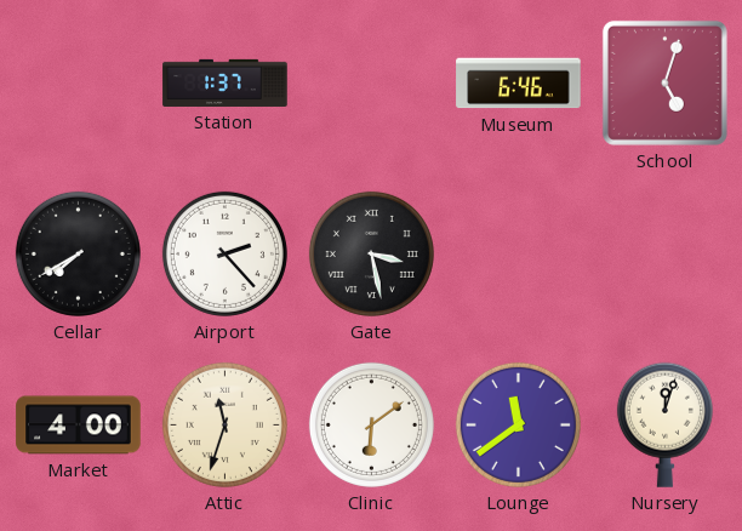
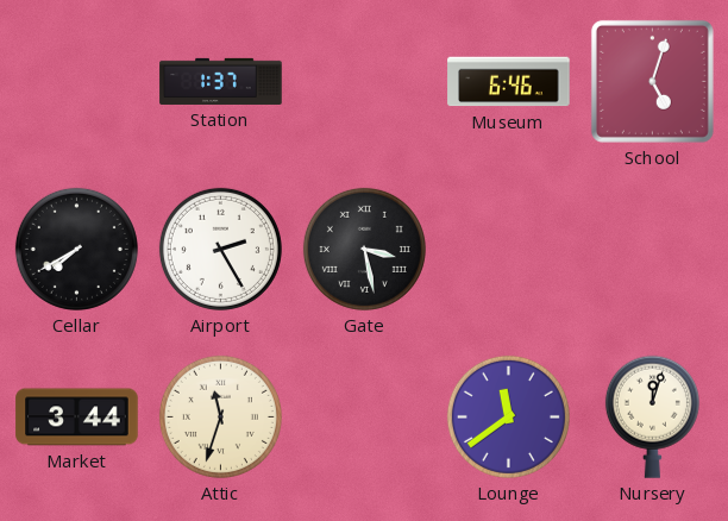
Airport: 2:23 -> 2:25 (220, 249)
Market: 4:00 -> 3:44 (77, 418)
Clinic: 6:09 -> none (371, 424)
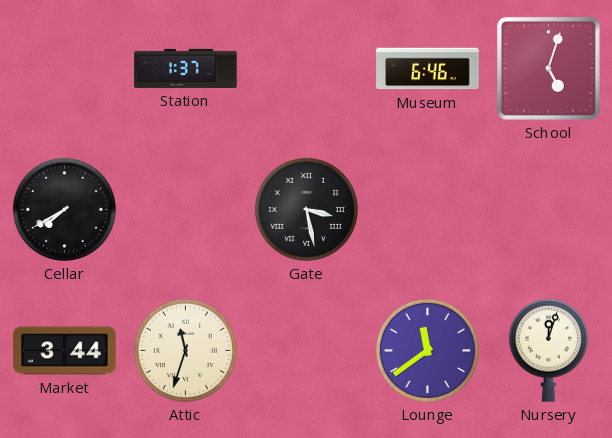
Airport: 2:25 -> none (220, 249)
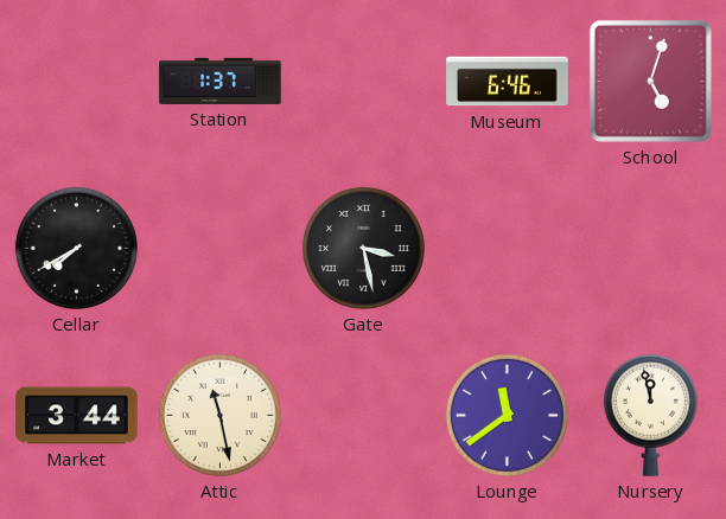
Attic: 11:33 -> 11:28 (219, 415)
Nursery: 12:03 -> 11:58 (650, 415)
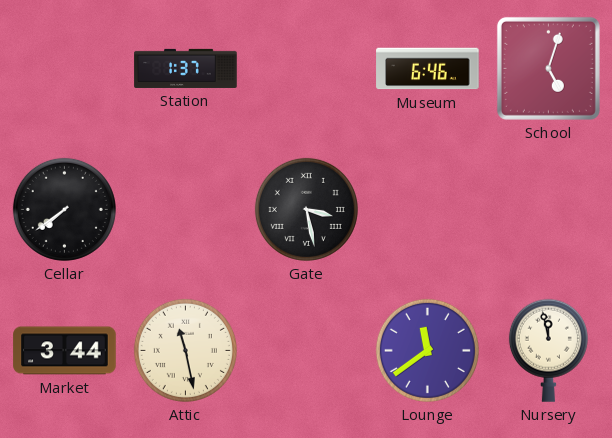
Cellar: 7:40 -> 7:39 (64, 209)
